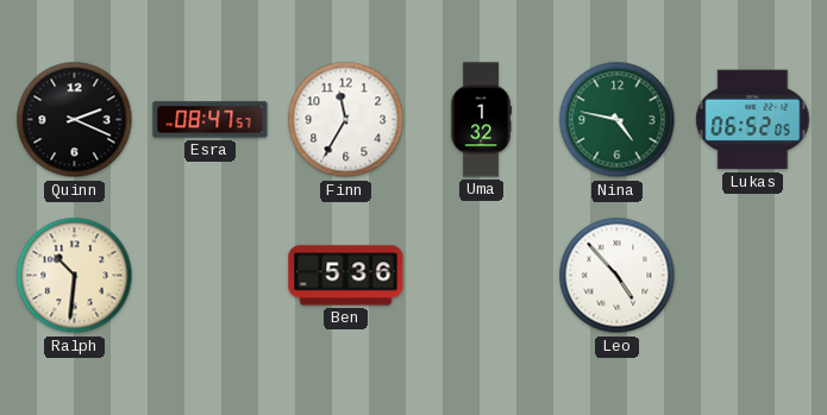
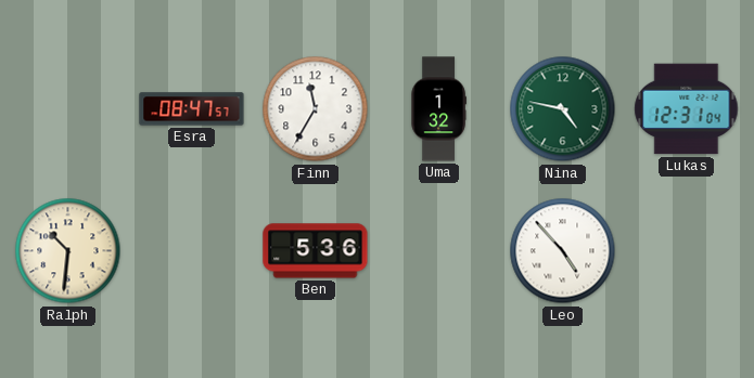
Quinn: 2:19 -> none (75, 120)
Lukas: 06:52 -> 12:31 (687, 109)
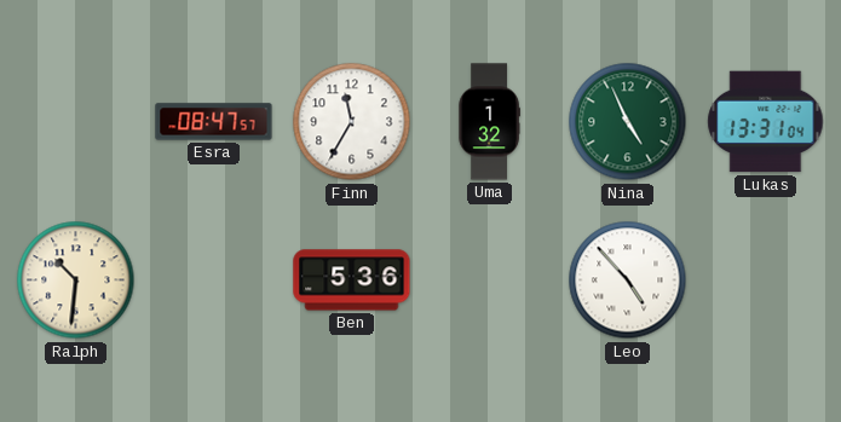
Nina: 4:47 -> 4:56 (628, 122)
Lukas: 12:31 -> 13:31 (766, 122)
